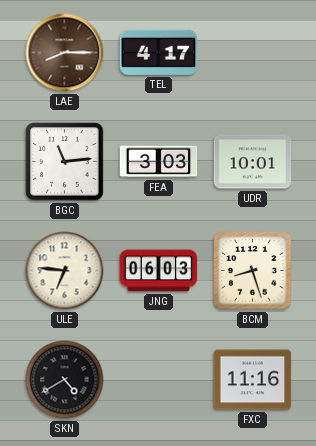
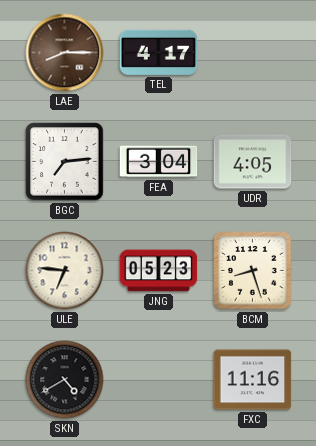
BGC: 11:14 -> 7:14 (65, 162)
FEA: 3:03 -> 3:04 (159, 162)
UDR: 10:01 -> 4:05 (253, 162)
JNG: 06:03 -> 05:23 (159, 271)
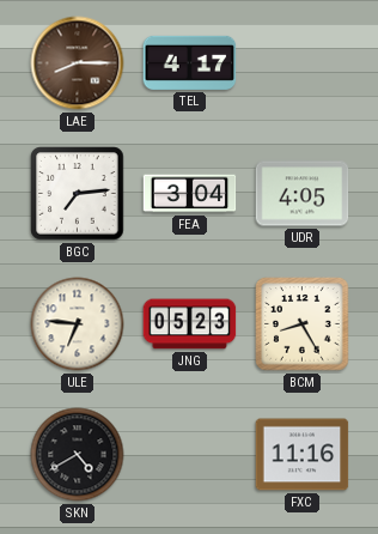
BCM: 8:27 -> 8:25 (303, 324)
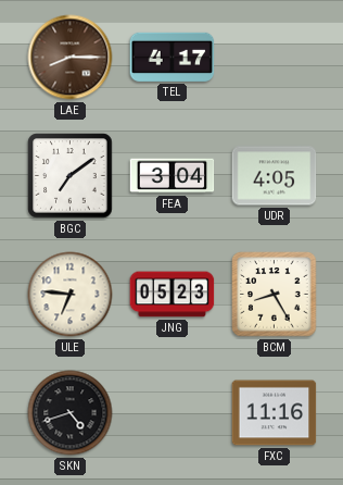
BGC: 7:14 -> 7:09 (71, 176)
SKN: 4:40 -> 4:42 (71, 413)
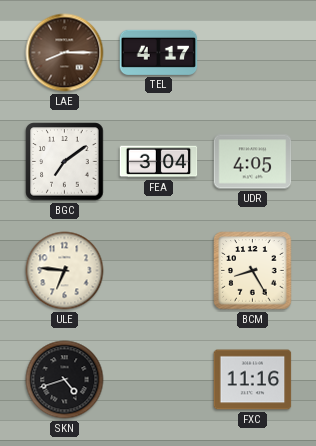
JNG: 05:23 -> none (173, 295)
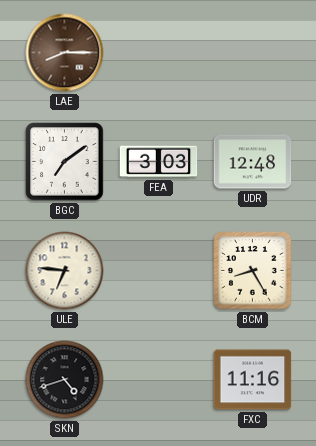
TEL: 4:17 -> none (159, 52)
FEA: 3:04 -> 3:03 (159, 162)
UDR: 4:05 -> 12:48 (253, 162)
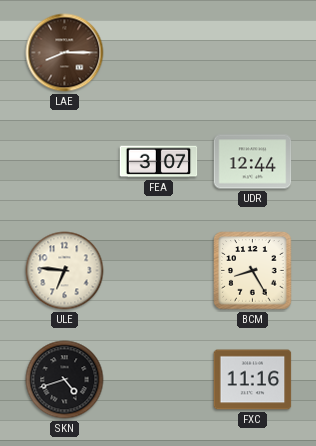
BGC: 7:09 -> none (65, 162)
FEA: 3:03 -> 3:07 (159, 162)
UDR: 12:48 -> 12:44 (253, 162)
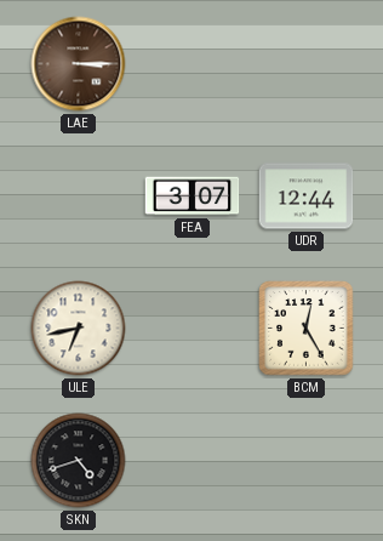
LAE: 8:15 -> 3:15 (79, 64)
ULE: 6:46 -> 6:43 (79, 329)
BCM: 8:25 -> 12:25 (307, 329)
FXC: 11:16 -> none (253, 380)
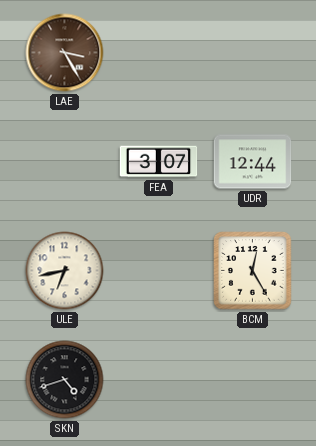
LAE: 3:15 -> 3:25 (65, 53)
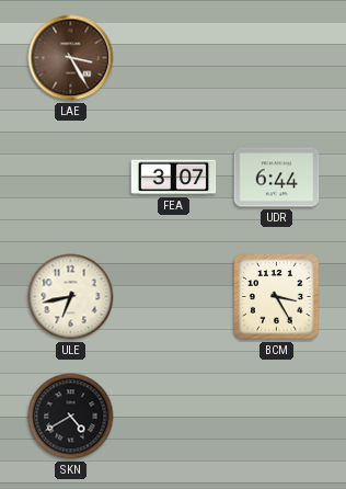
UDR: 12:44 -> 6:44 (277, 178)
BCM: 12:25 -> 3:25 (277, 297)
SKN: 4:42 -> 4:40 (71, 417)
